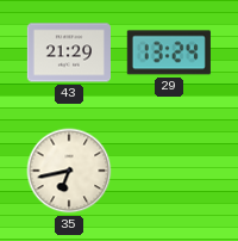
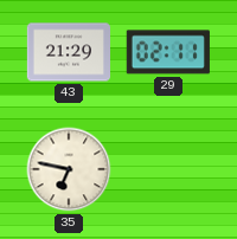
29: 13:24 -> 02:11 (168, 52)
35: 6:43 -> 6:47 (69, 169)
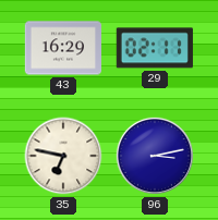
43: 21:29 -> 16:29 (62, 48)
96: none -> 3:13 (155, 156)
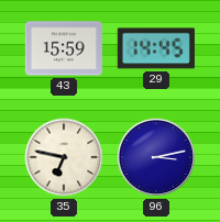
43: 16:29 -> 15:59 (63, 48)
29: 02:11 -> 14:45 (156, 48)
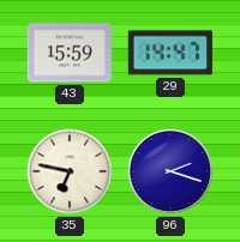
29: 14:45 -> 14:47 (170, 53)
96: 3:13 -> 2:18 (170, 171)
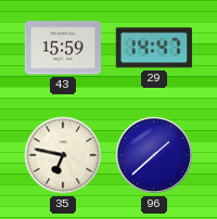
96: 2:18 -> 1:38 (154, 155)
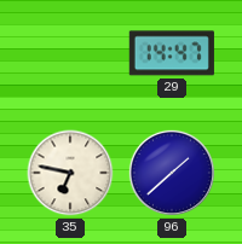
43: 15:59 -> none (62, 48)
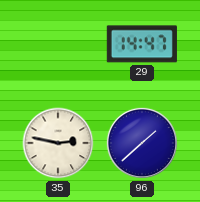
35: 6:47 -> 2:47 (58, 143)
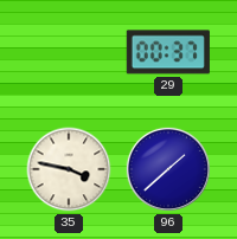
29: 14:47 -> 00:37 (168, 52)
35: 2:47 -> 3:47 (69, 169)
